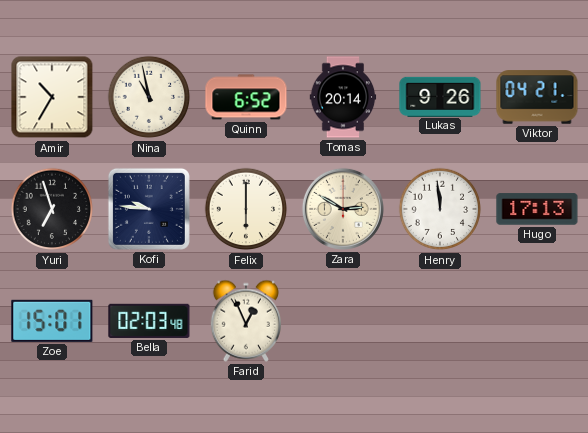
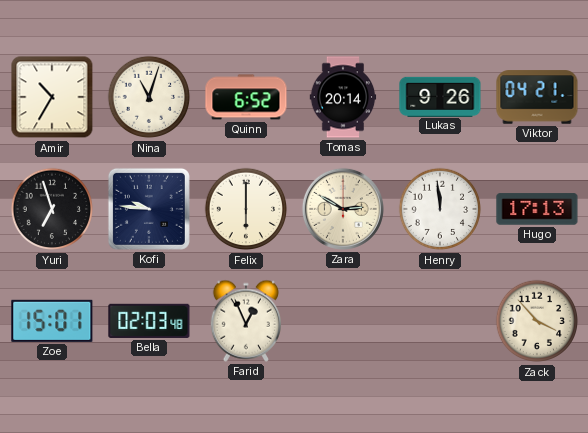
Nina: 10:58 -> 11:03 (149, 97)
Zack: none -> 3:53 (537, 321)
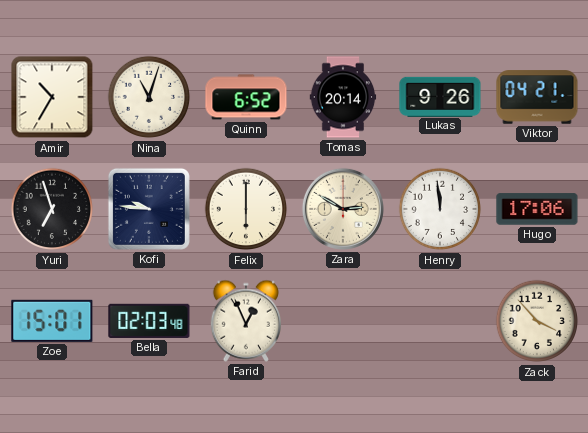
Hugo: 17:13 -> 17:06 (537, 209)
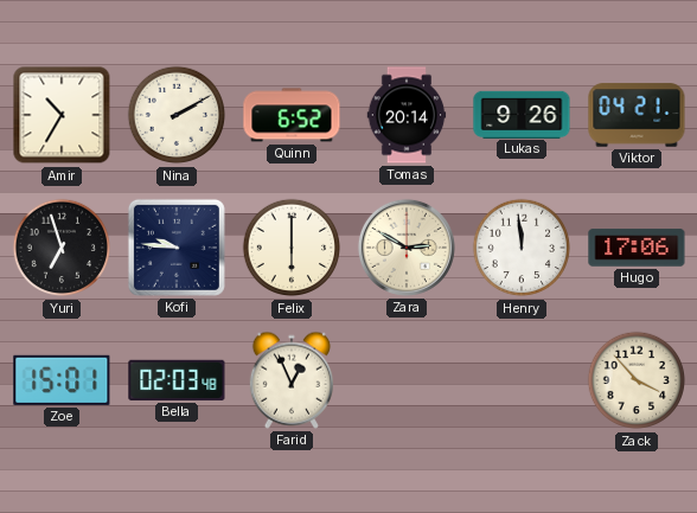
Nina: 11:03 -> 2:10 (177, 115)
